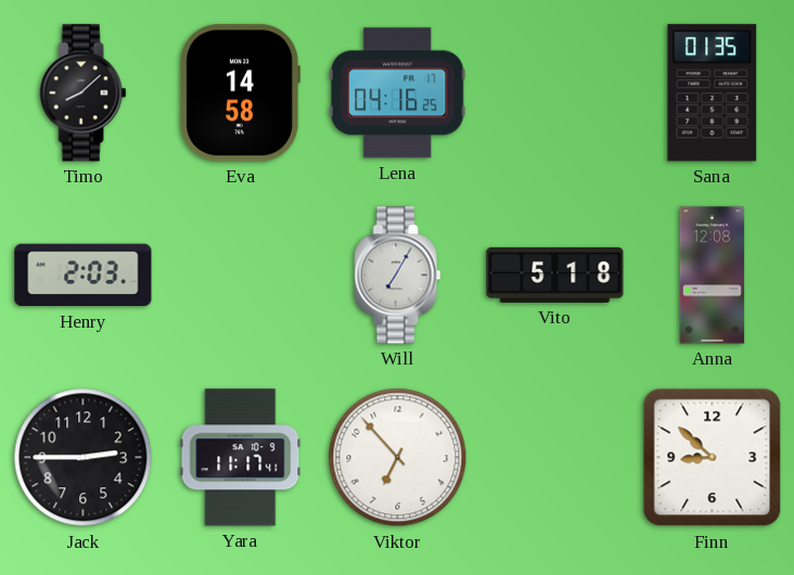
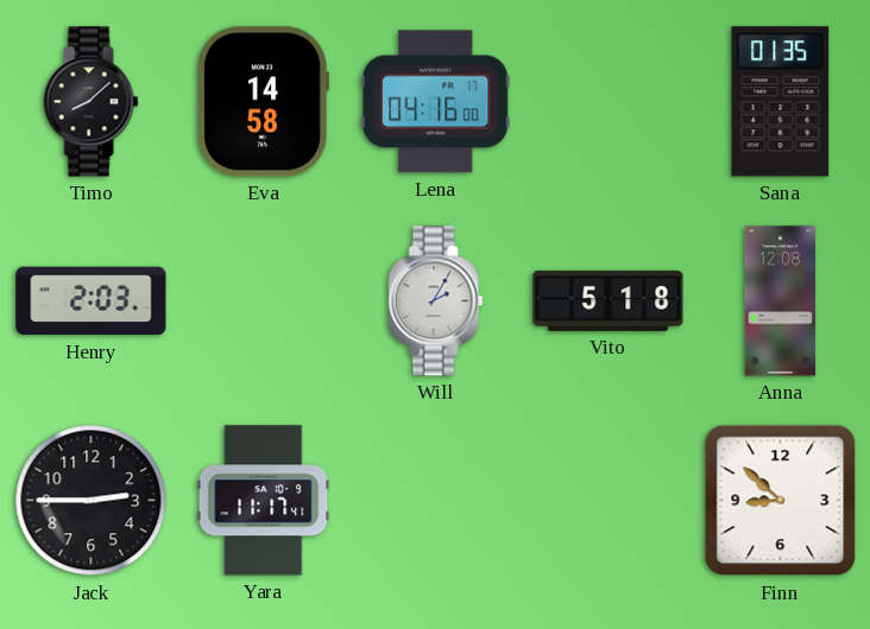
Lena: 04:16:25 -> 04:16:00 (435, 102)
Will: 7:05 -> 2:05 (436, 301)
Viktor: 6:53 -> none (398, 458)
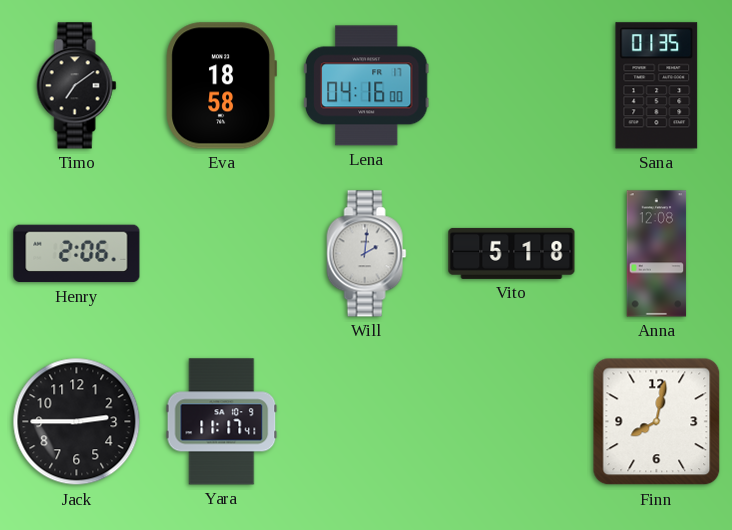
Timo: 8:08 -> 7:09 (77, 86)
Eva: 14:58 -> 18:58 (221, 86)
Henry: 2:03 -> 2:06 (77, 254)
Will: 2:05 -> 2:01 (367, 254)
Finn: 8:52 -> 8:02 (657, 422)
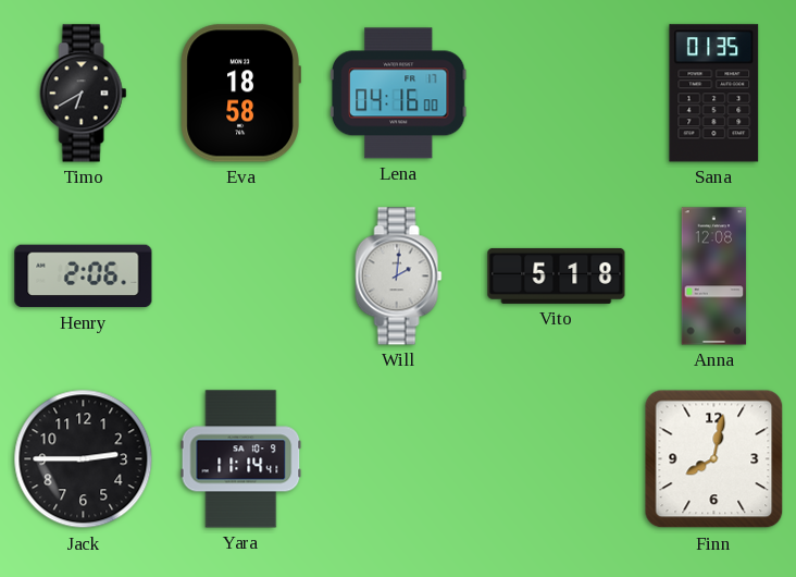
Timo: 7:09 -> 6:40 (84, 94)
Yara: 11:17 -> 11:14 (241, 459)
